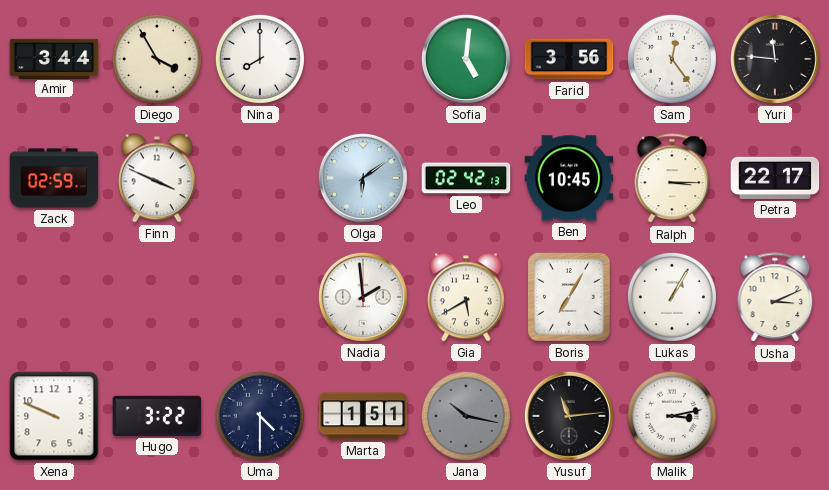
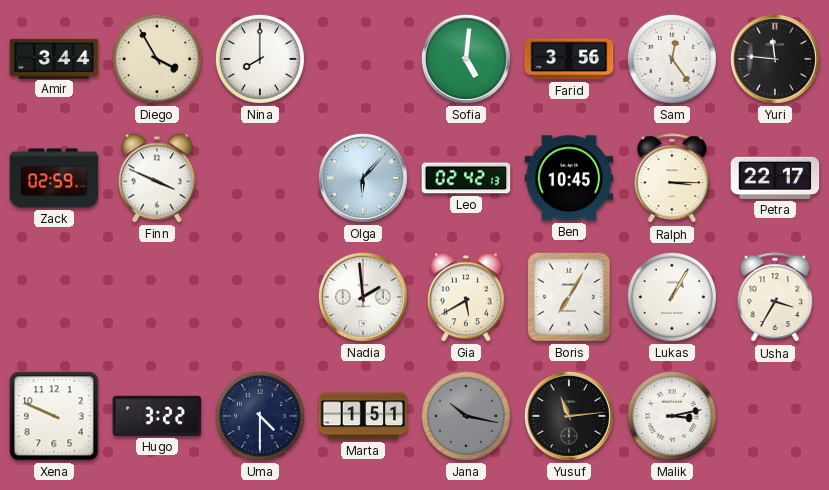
Olga: 6:09 -> 6:07 (363, 178)
Usha: 3:11 -> 3:35 (775, 298)
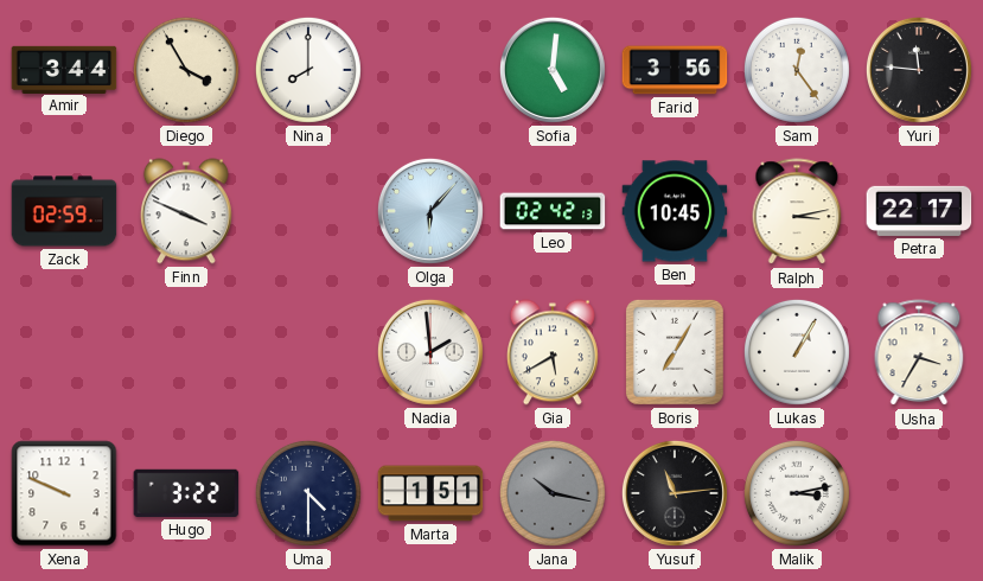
Ralph: 3:15 -> 3:13 (797, 212)
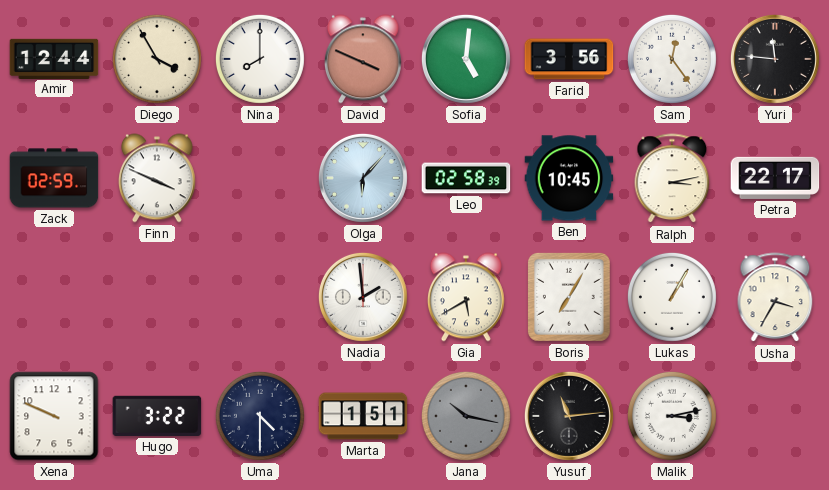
Amir: 3:44 -> 12:44 (54, 58)
David: none -> 3:49 (363, 59)
Leo: 02:42 -> 02:58 (466, 178)
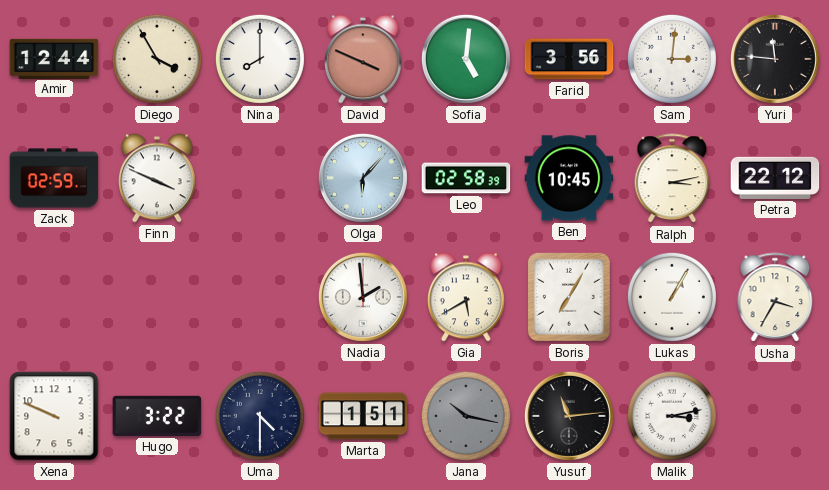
Sam: 12:24 -> 3:01 (672, 59)
Petra: 22:17 -> 22:12 (775, 178)
